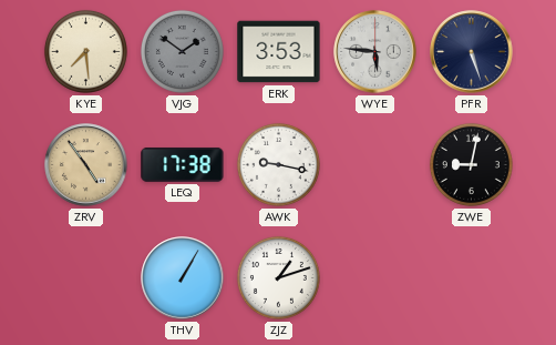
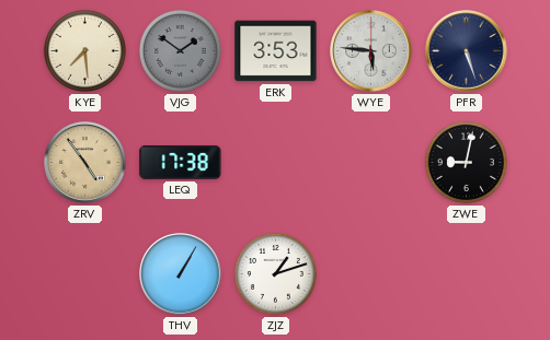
AWK: 9:17 -> none (278, 164)
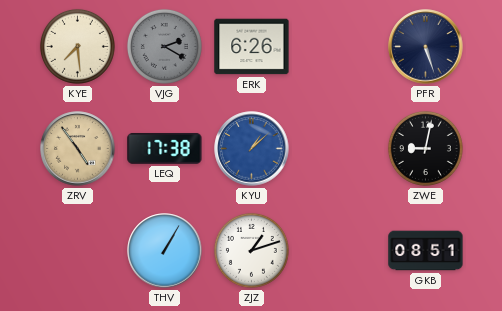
VJG: 1:51 -> 2:20 (164, 46)
ERK: 3:53 -> 6:26 (252, 47)
WYE: 5:46 -> none (371, 51)
KYU: none -> 1:08 (252, 149)
GKB: none -> 08:51 (426, 251)
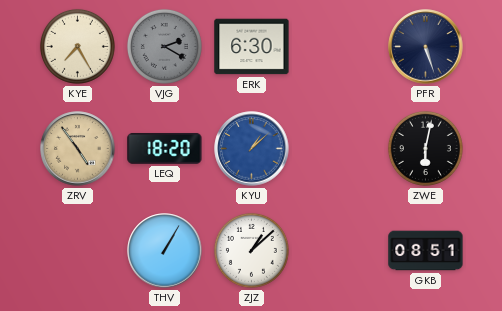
KYE: 7:29 -> 7:25 (77, 46)
ERK: 6:26 -> 6:30 (252, 47)
LEQ: 17:38 -> 18:20 (165, 148)
ZWE: 9:02 -> 6:02 (425, 148)
ZJZ: 1:12 -> 1:08 (251, 250)
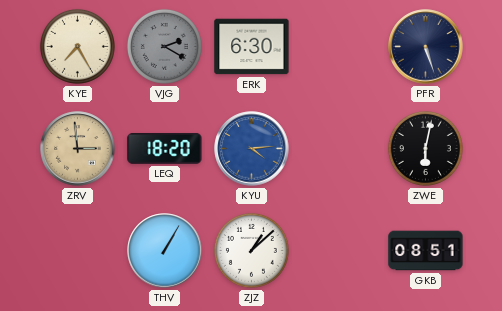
ZRV: 4:54 -> 2:59 (78, 149)
KYU: 1:08 -> 4:14 (252, 149)
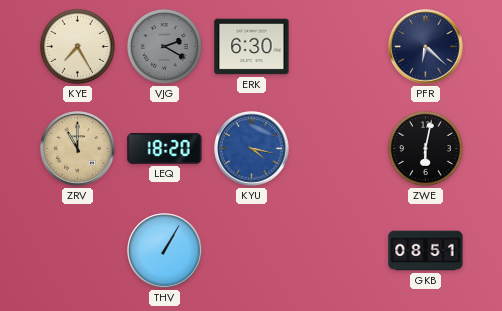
PFR: 5:27 -> 6:22 (426, 47)
ZRV: 2:59 -> 11:00 (78, 149)
KYU: 4:14 -> 4:17 (252, 149)
ZJZ: 1:08 -> none (251, 250)
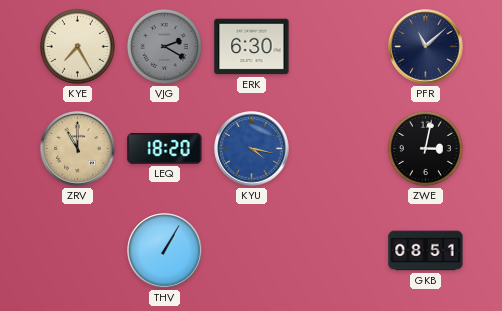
PFR: 6:22 -> 11:08 (426, 47)
ZWE: 6:02 -> 3:02 (425, 148)
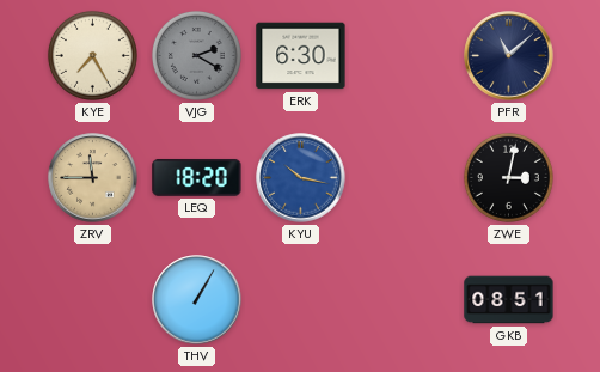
ZRV: 11:00 -> 11:45 (93, 178)
KYU: 4:17 -> 10:17 (301, 178)
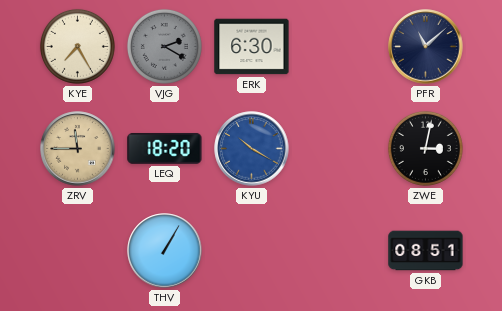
KYU: 10:17 -> 10:20 (252, 149)
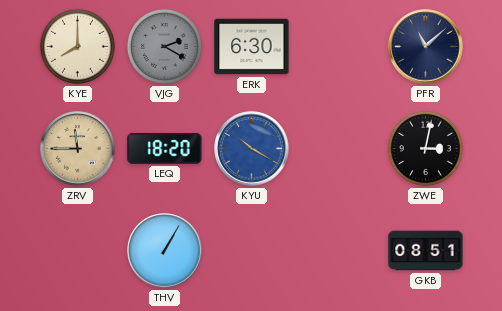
KYE: 7:25 -> 8:00 (77, 46)
